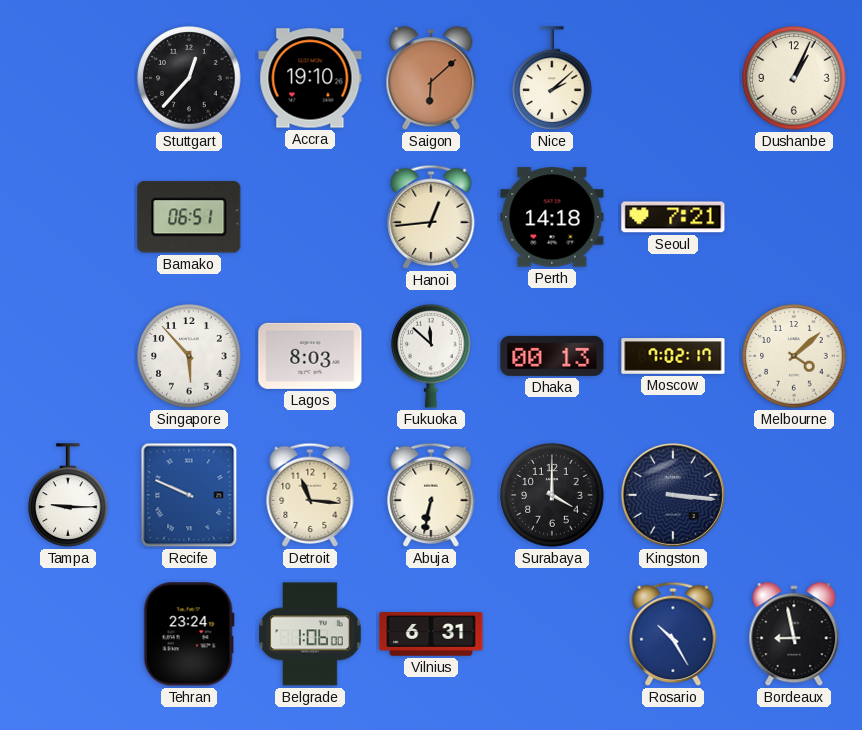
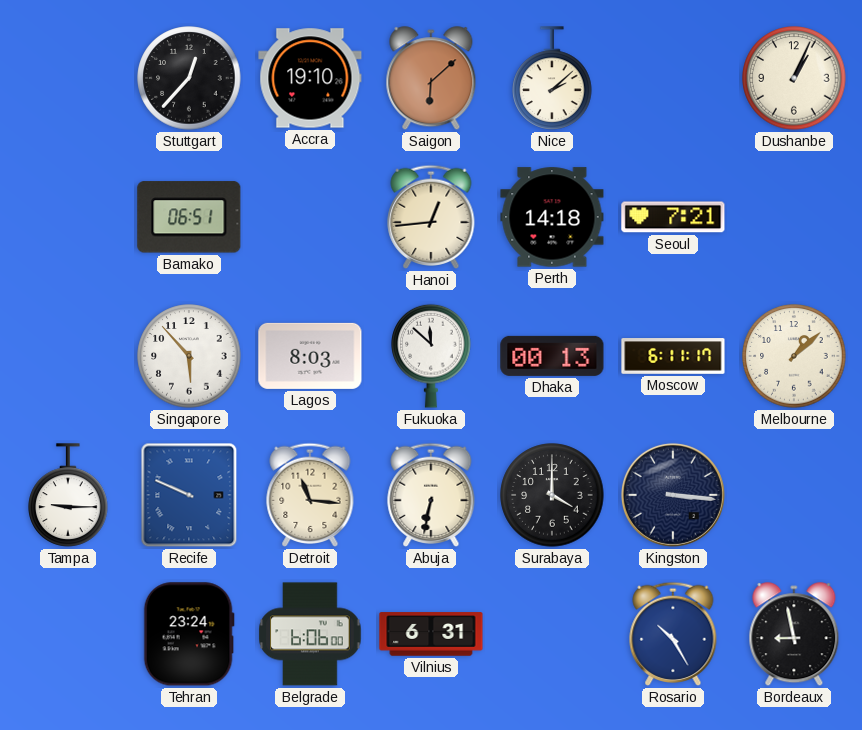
Moscow: 7:02 -> 6:11 (673, 356)
Melbourne: 4:08 -> 1:08 (794, 356)
Belgrade: 1:06 -> 6:06 (310, 634)
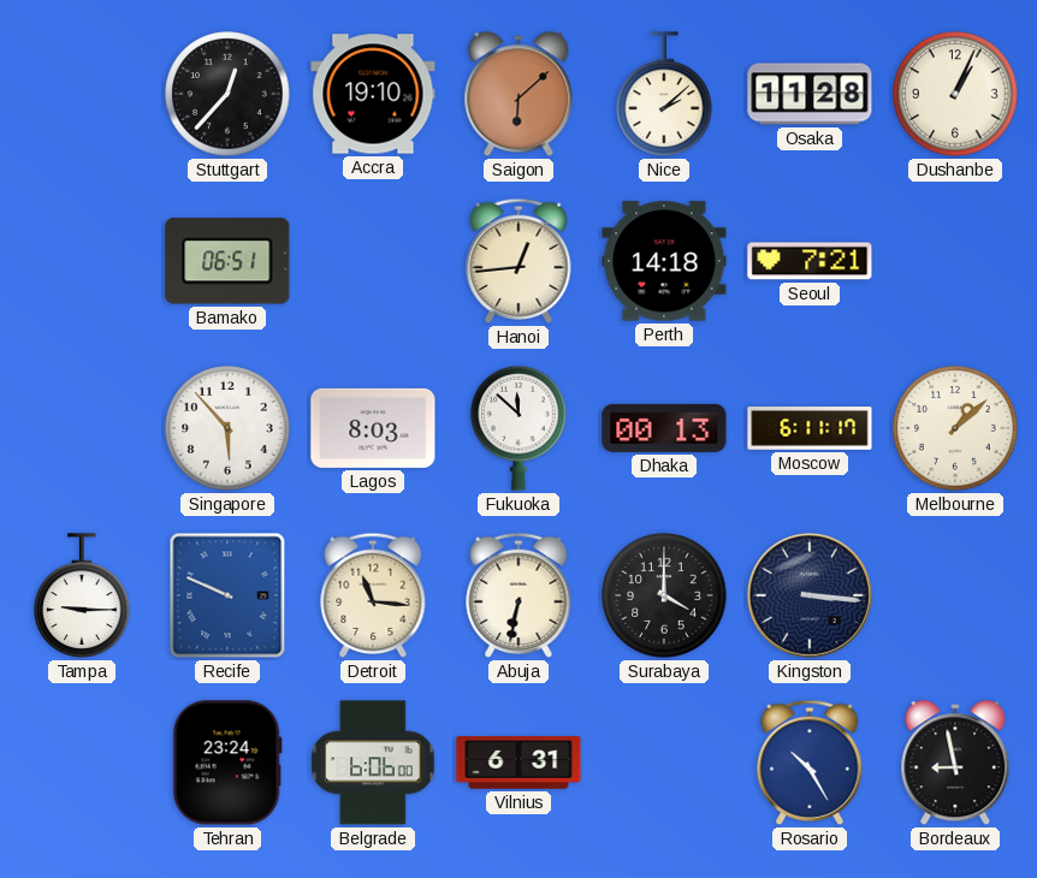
Osaka: none -> 11:28 (810, 94)
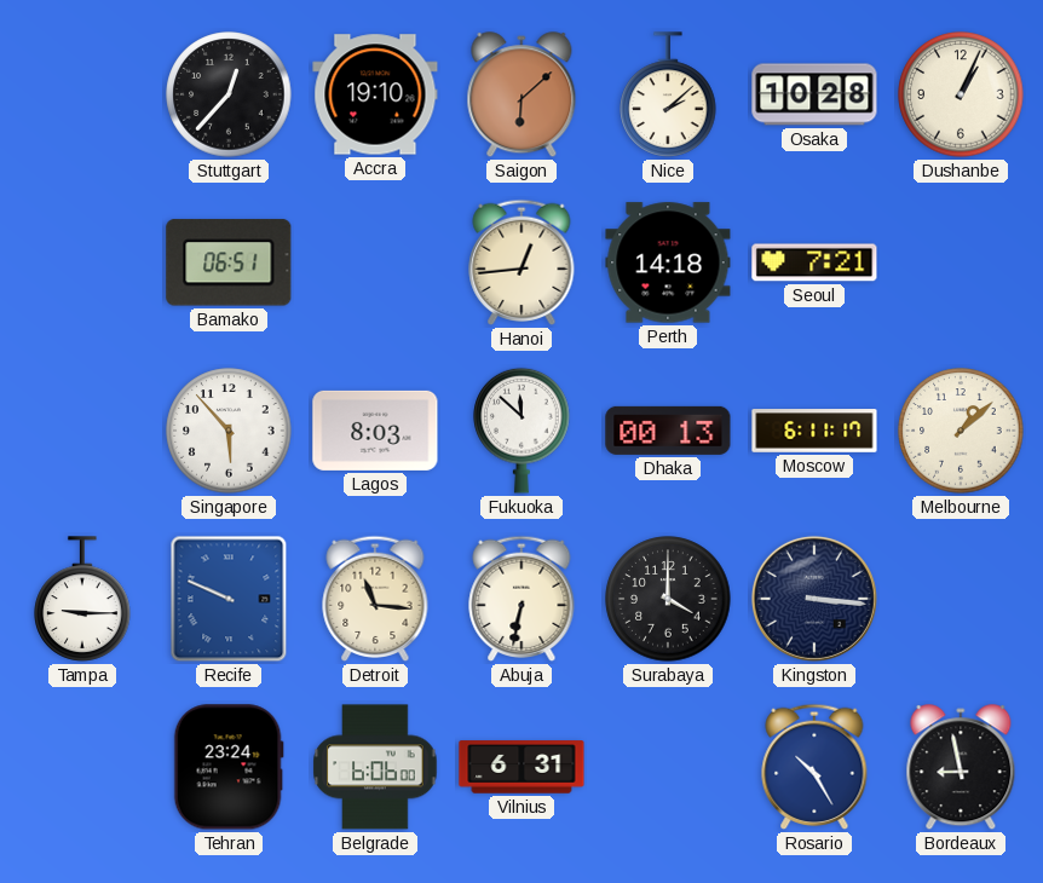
Osaka: 11:28 -> 10:28 (814, 94)
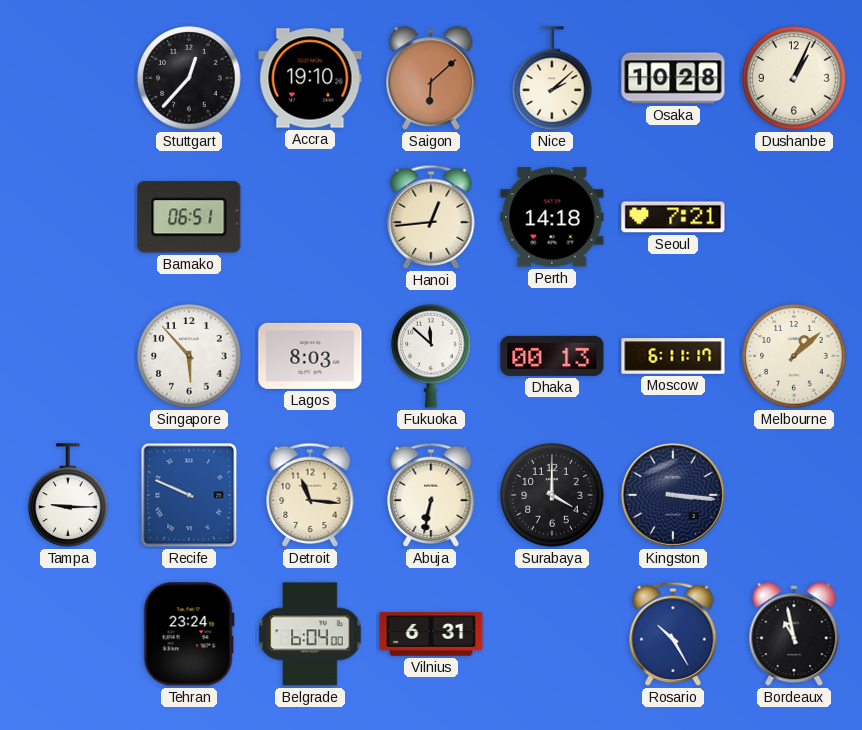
Belgrade: 6:06 -> 6:04 (310, 634)
Bordeaux: 8:58 -> 10:58 (794, 635)
